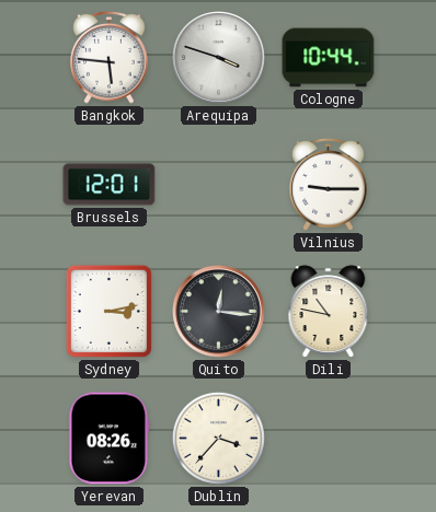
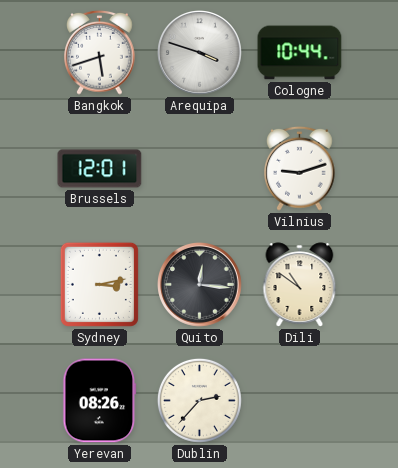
Bangkok: 5:46 -> 5:42 (100, 52)
Vilnius: 9:15 -> 9:12 (300, 168)
Dili: 10:47 -> 10:51 (300, 285)
Dublin: 3:37 -> 2:37 (199, 400)
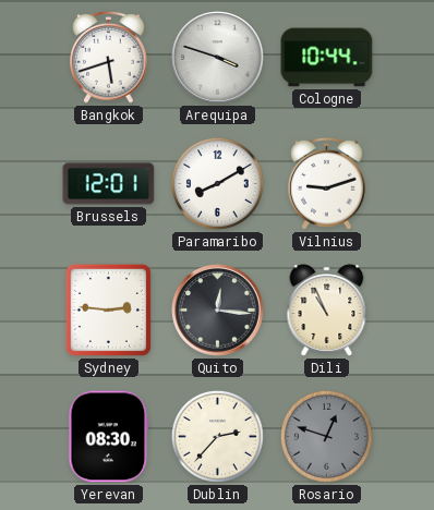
Paramaribo: none -> 8:10 (217, 183)
Sydney: 3:13 -> 2:46 (108, 309)
Dili: 10:51 -> 10:56 (327, 311)
Yerevan: 08:26 -> 08:30 (109, 437)
Rosario: none -> 12:48 (326, 436)
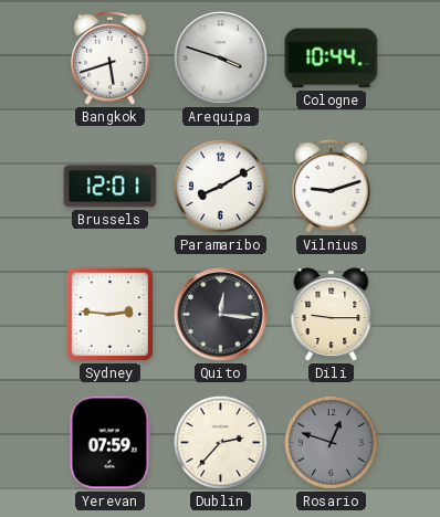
Dili: 10:56 -> 9:15 (332, 315)
Yerevan: 08:30 -> 07:59 (111, 443)
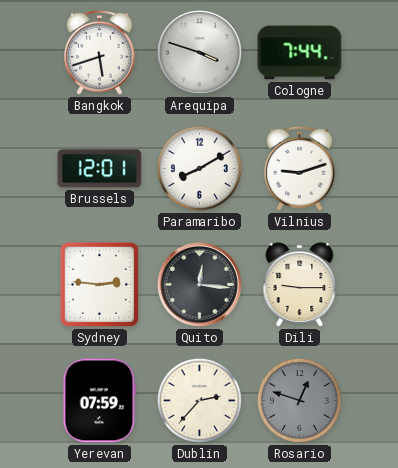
Cologne: 10:44 -> 7:44 (300, 53)
